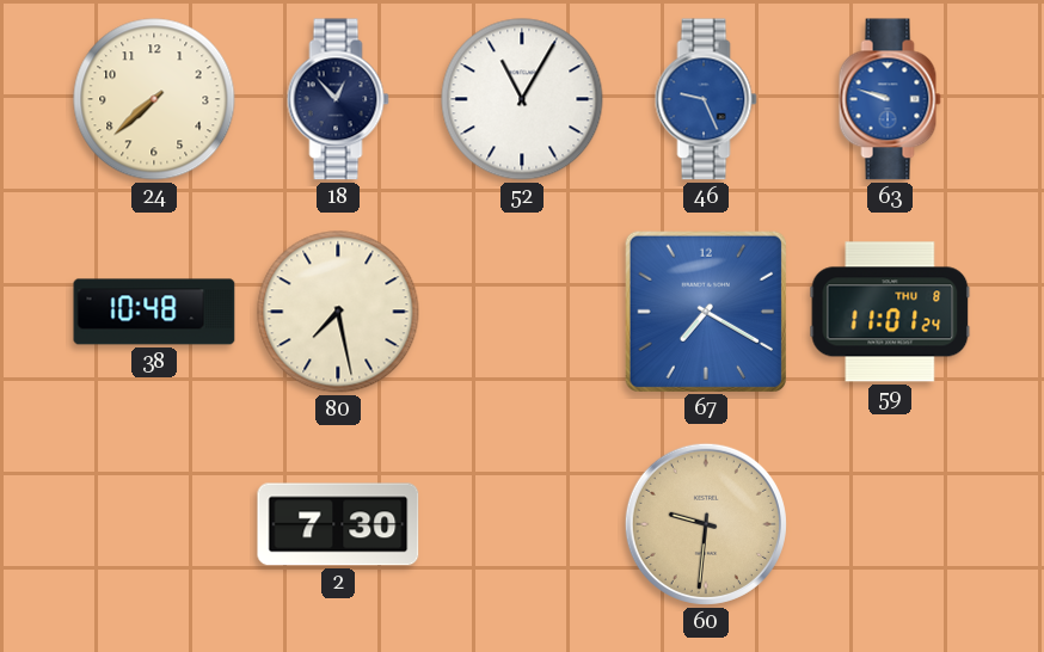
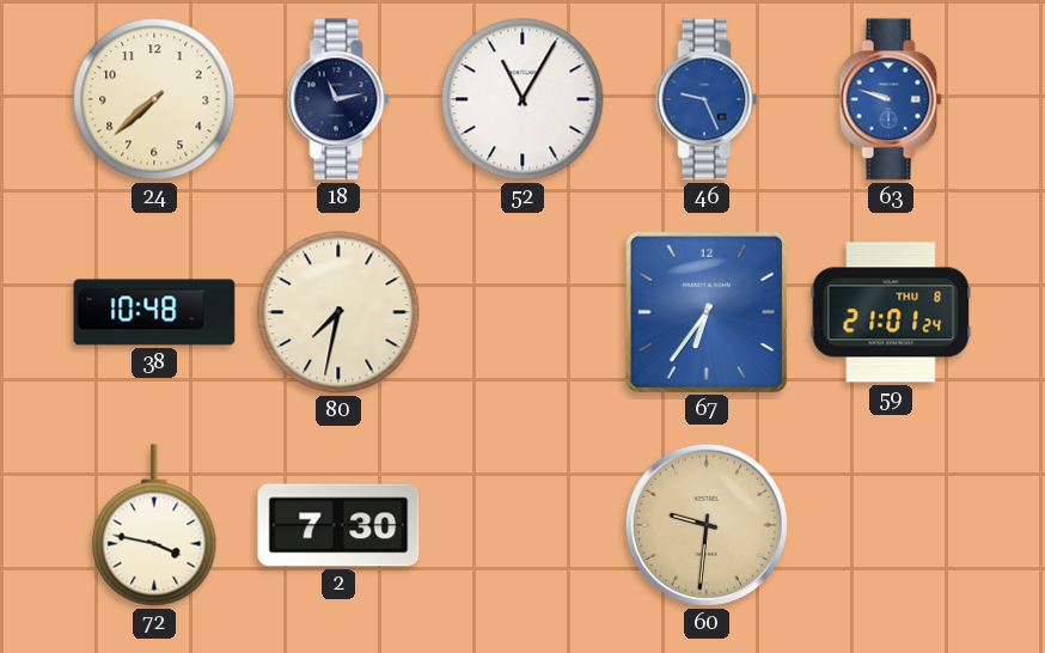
18: 12:53 -> 11:13 (338, 99)
80: 7:28 -> 7:32 (338, 312)
67: 7:20 -> 6:36 (705, 311)
59: 11:01 -> 21:01 (891, 312)
72: none -> 3:47 (154, 525)
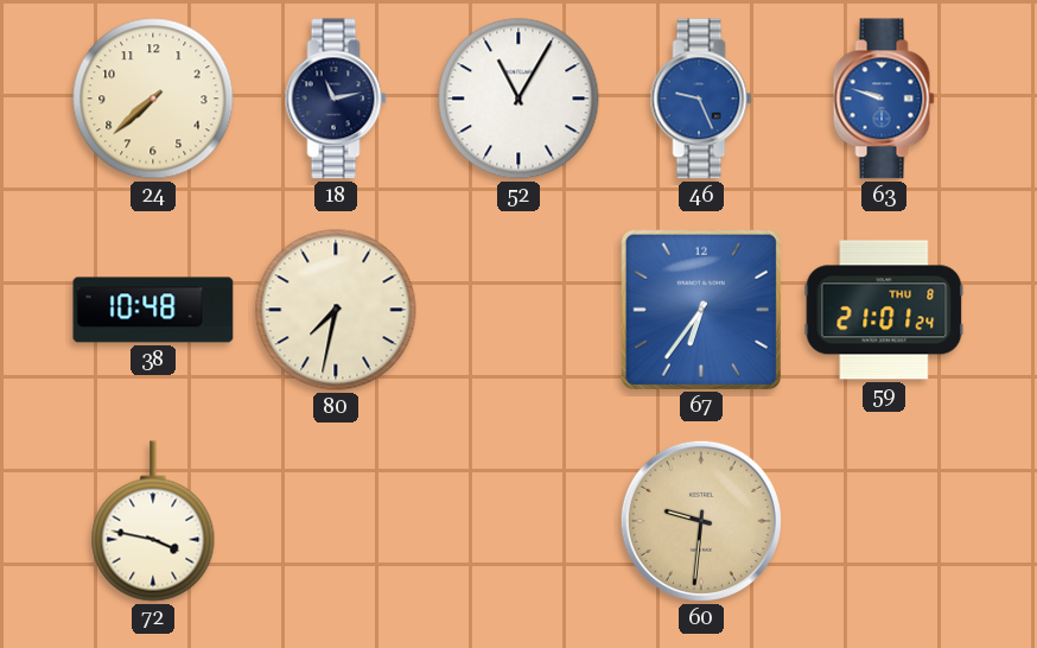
2: 7:30 -> none (338, 525)
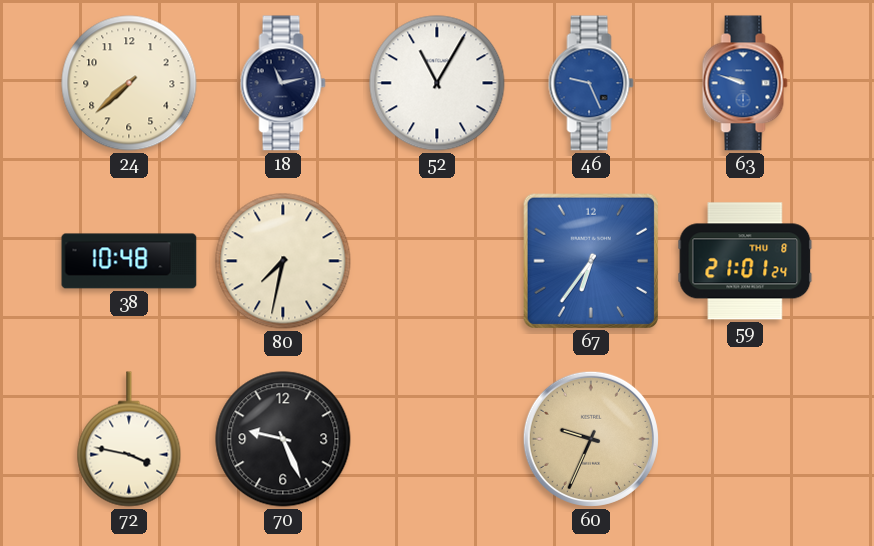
70: none -> 9:26 (283, 439)
60: 9:31 -> 9:34 (591, 439)
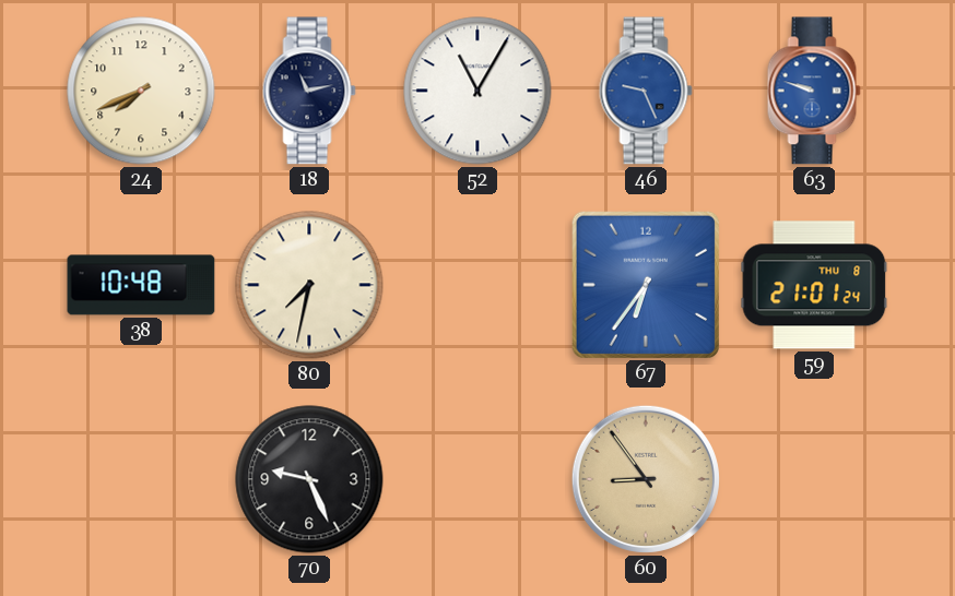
24: 7:38 -> 7:41 (141, 91)
72: 3:47 -> none (129, 439)
60: 9:34 -> 8:54 (646, 479)
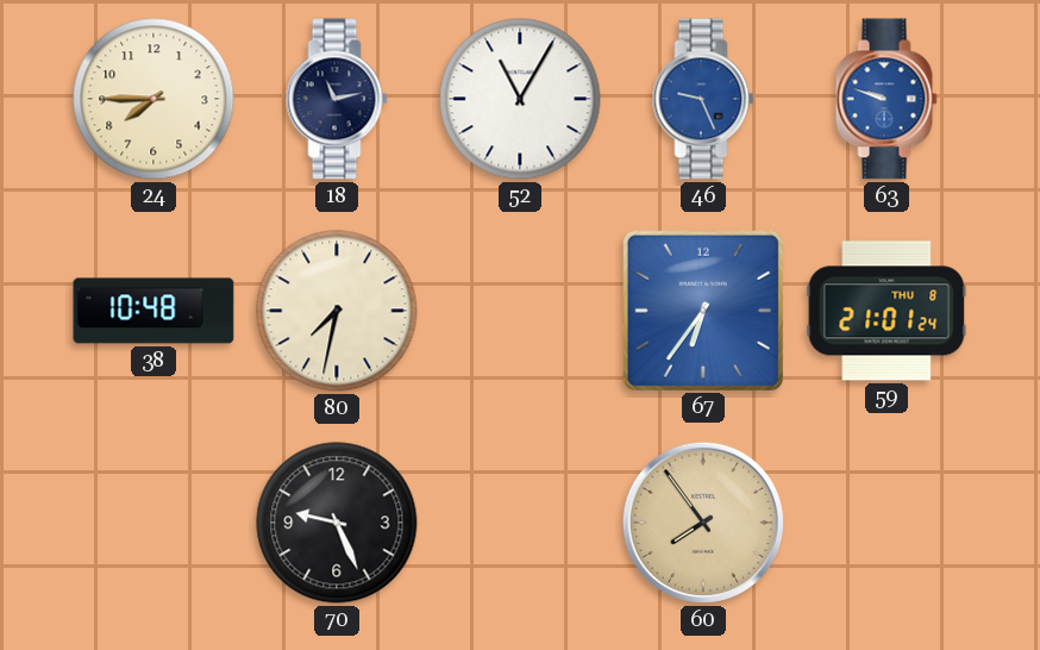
24: 7:41 -> 7:45 (154, 99)
60: 8:54 -> 7:54 (703, 523)
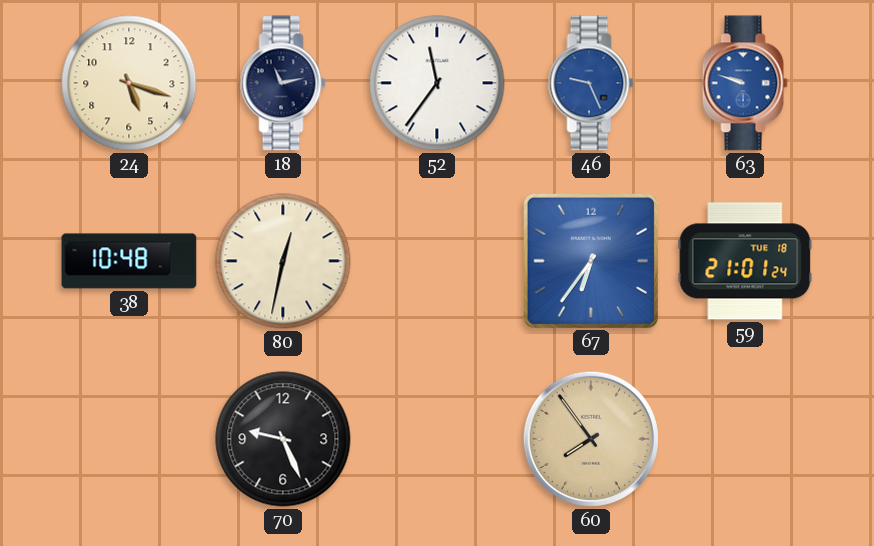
24: 7:45 -> 5:18 (129, 83)
52: 11:05 -> 11:36 (437, 83)
80: 7:32 -> 12:32 (283, 261)
59 date: THU 8 -> TUE 18 (745, 261)
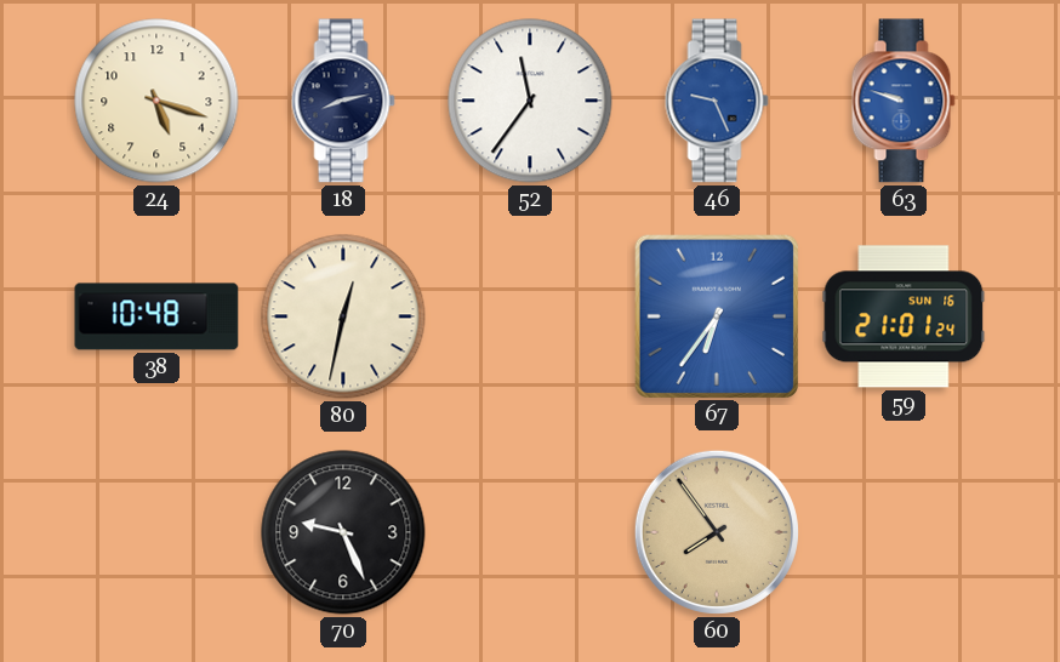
18: 11:13 -> 8:13 (343, 101)
59 date: TUE 18 -> SUN 16 (904, 316)
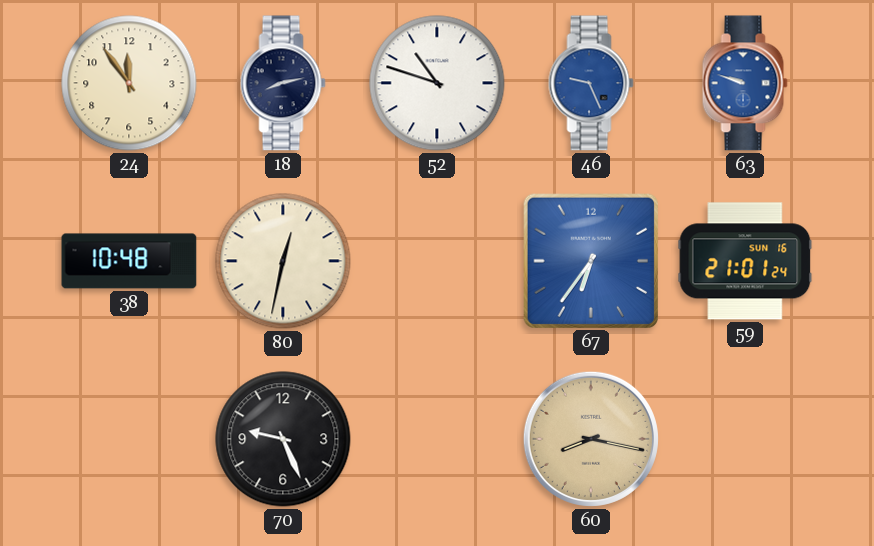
24: 5:18 -> 11:54 (129, 83)
52: 11:36 -> 10:48 (437, 83)
60: 7:54 -> 8:17 (591, 439)
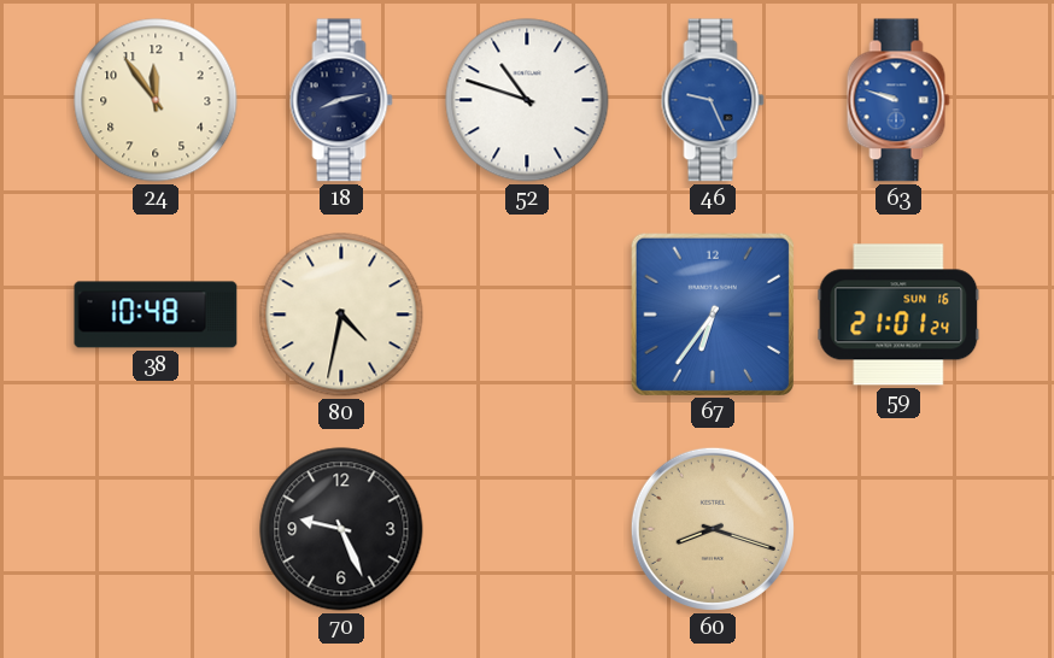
80: 12:32 -> 4:32 (341, 315)
60: 8:17 -> 8:18 (713, 529)
